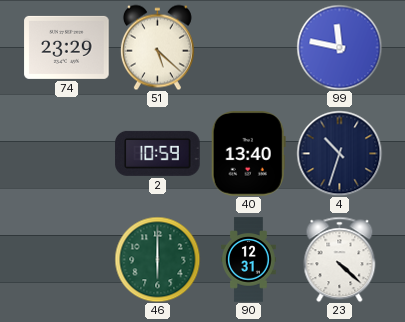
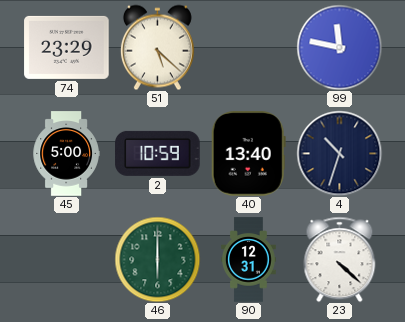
45: none -> 5:00 (66, 154)
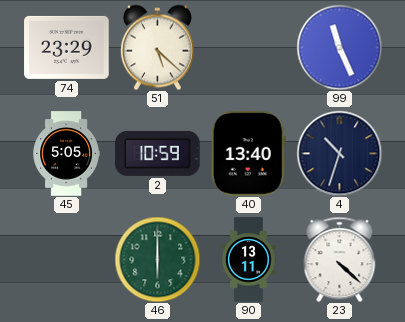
99: 11:47 -> 11:26 (339, 47)
45: 5:00 -> 5:05 (66, 154)
90: 12:31 -> 13:11 (249, 260)
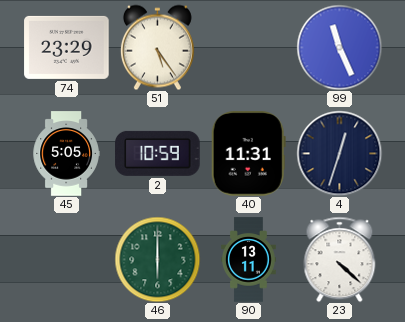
51: 5:22 -> 5:24 (157, 47)
40: 13:40 -> 11:31 (248, 154)
4: 10:33 -> 12:33 (339, 153)
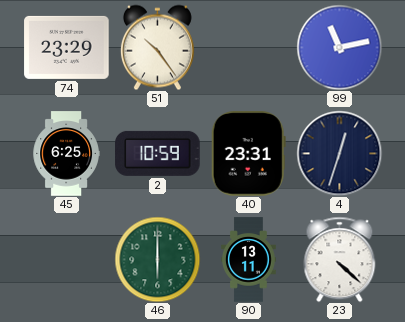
51: 5:24 -> 10:24 (157, 47)
99: 11:26 -> 11:13 (339, 47)
45: 5:05 -> 6:25 (66, 154)
40: 11:31 -> 23:31 (248, 154)
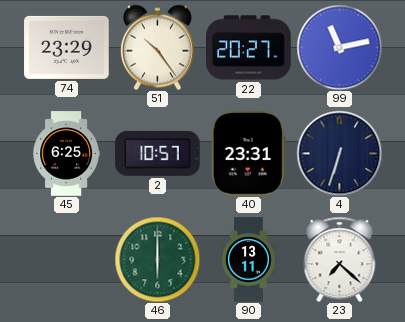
22: none -> 20:27 (249, 48)
2: 10:59 -> 10:57 (158, 153)
4: 12:33 -> 6:33 (339, 153)
23: 4:22 -> 7:22 (340, 259)
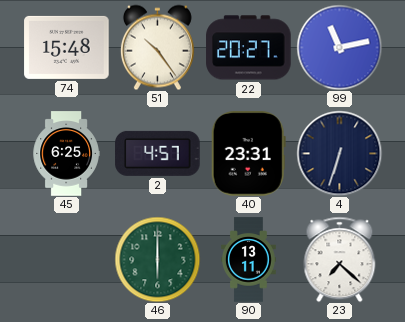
74: 23:29 -> 15:48 (67, 47)
2: 10:57 -> 4:57 (158, 153)
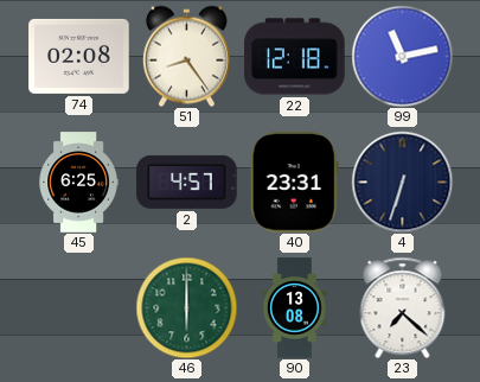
74: 15:48 -> 02:08 (79, 56)
51: 10:24 -> 8:24 (186, 56)
22: 20:27 -> 12:18 (295, 57)
90: 13:11 -> 13:08 (295, 308)
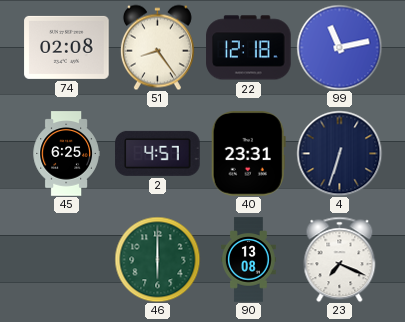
23: 7:22 -> 7:19 (340, 259)
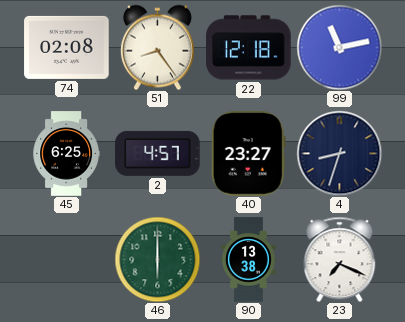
40: 23:31 -> 23:27 (248, 154)
4: 6:33 -> 8:33 (339, 153)
90: 13:08 -> 13:38 (249, 260)
